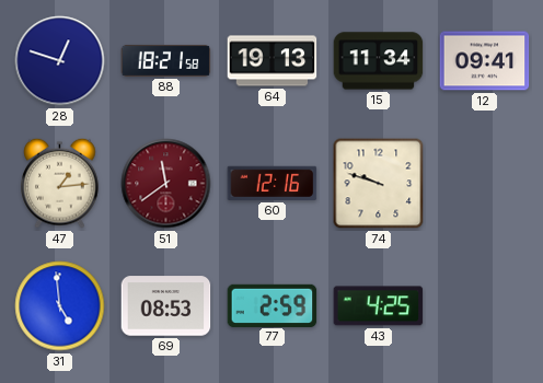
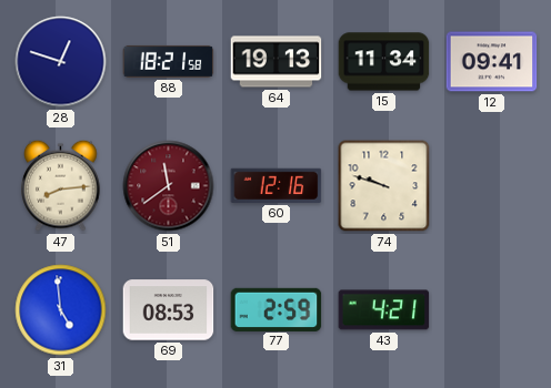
47: 1:14 -> 8:14 (61, 185)
43: 4:25 -> 4:21 (384, 310)
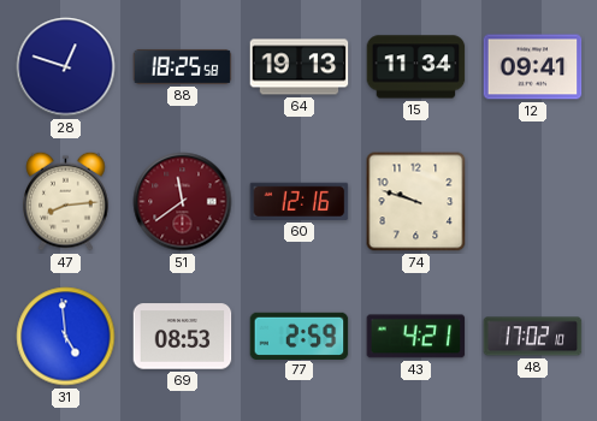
88: 18:21 -> 18:25 (183, 66)
48: none -> 17:02 (533, 337)
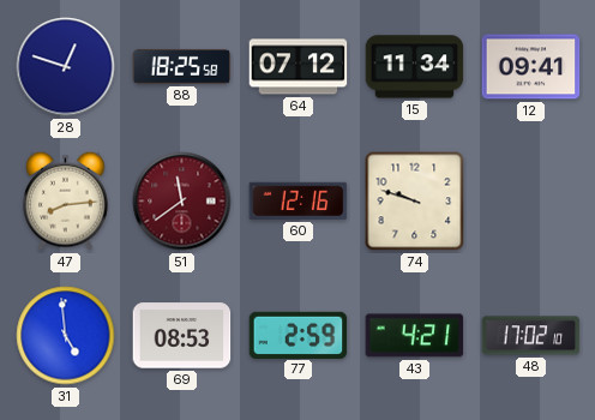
64: 19:13 -> 07:12 (299, 67)
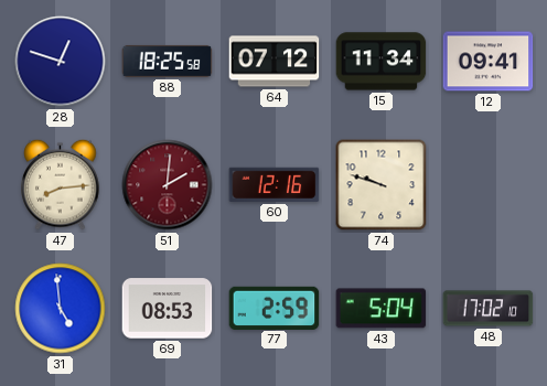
51: 11:39 -> 2:01 (168, 185)
43: 4:21 -> 5:04 (382, 309)
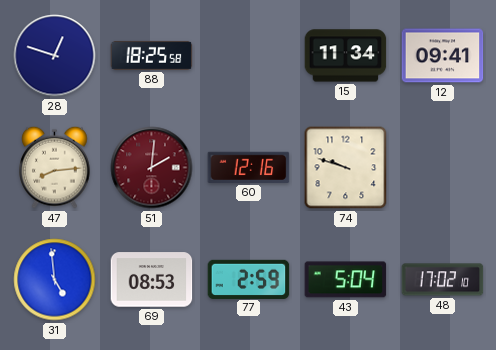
64: 07:12 -> none (275, 62)
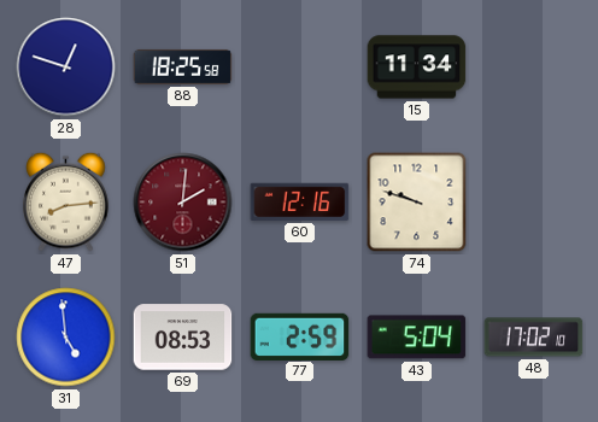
12: 09:41 -> none (443, 56)
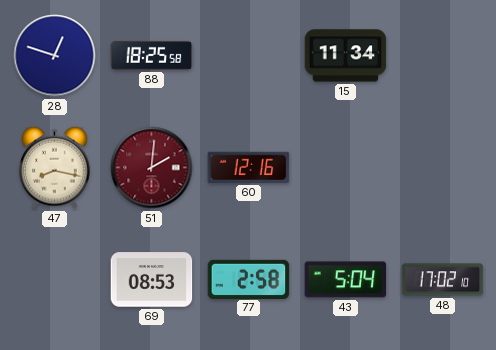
47: 8:14 -> 8:17 (55, 167)
74: 9:48 -> none (417, 203)
31: 4:59 -> none (66, 338)
77: 2:59 -> 2:58 (249, 279)
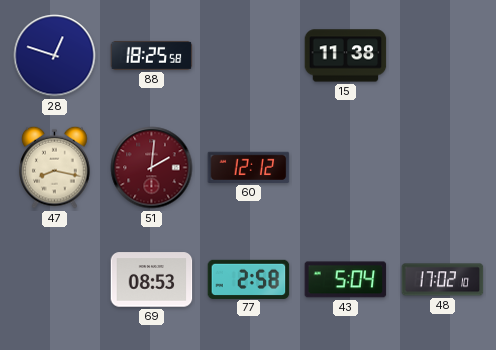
15: 11:34 -> 11:38 (346, 56)
60: 12:16 -> 12:12 (249, 167)
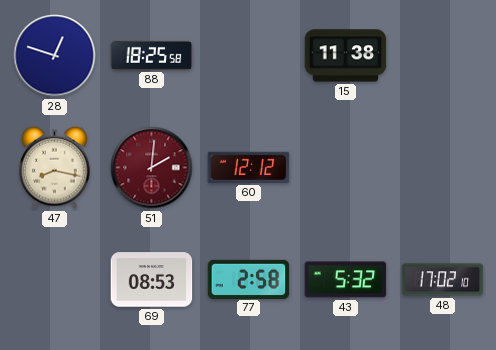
43: 5:04 -> 5:32 (346, 280)
